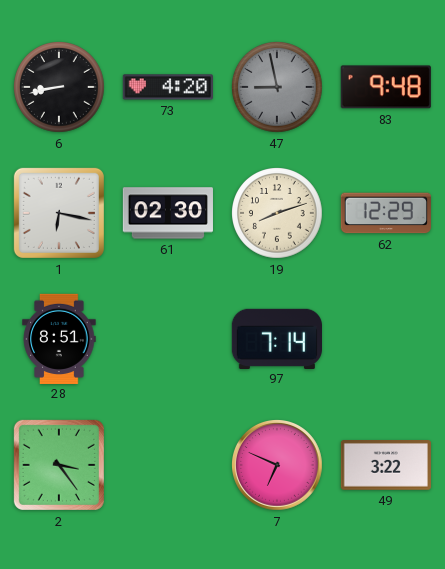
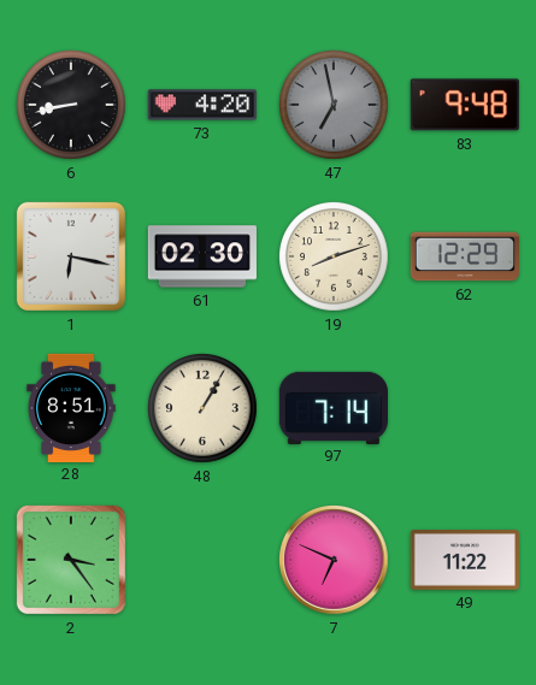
47: 8:58 -> 6:58 (335, 106)
48: none -> 1:05 (204, 409)
49: 3:22 -> 11:22 (465, 561)
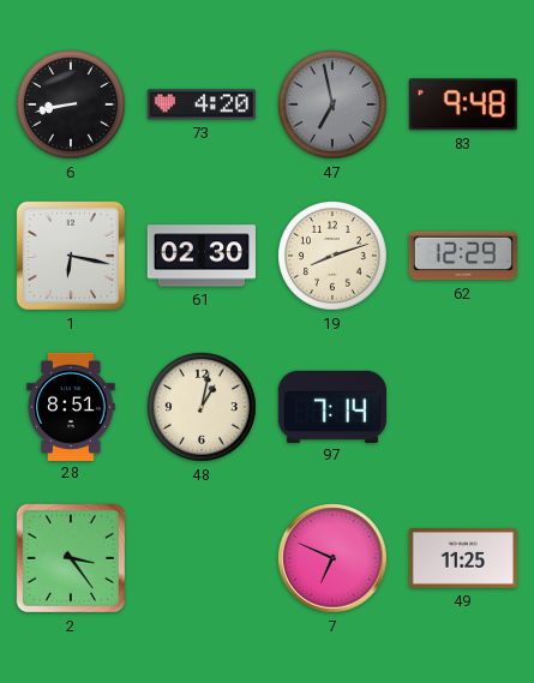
48: 1:05 -> 1:02 (203, 408)
49: 11:22 -> 11:25 (463, 559)
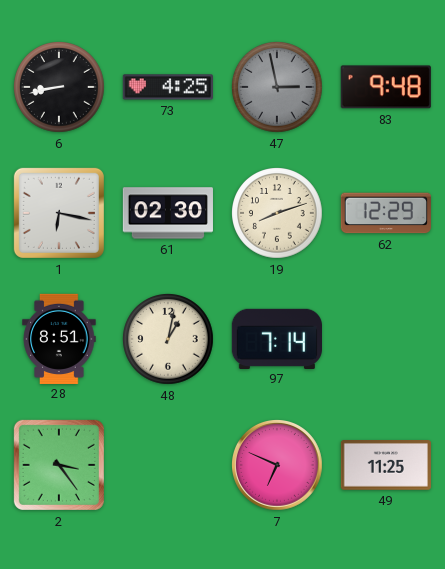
73: 4:20 -> 4:25 (168, 87)
47: 6:58 -> 2:58 (278, 88)
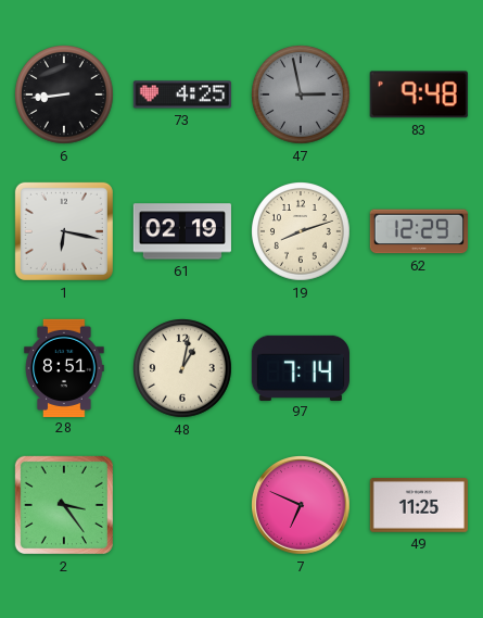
6: 8:43 -> 8:44 (65, 96)
61: 02:30 -> 02:19 (181, 231)
